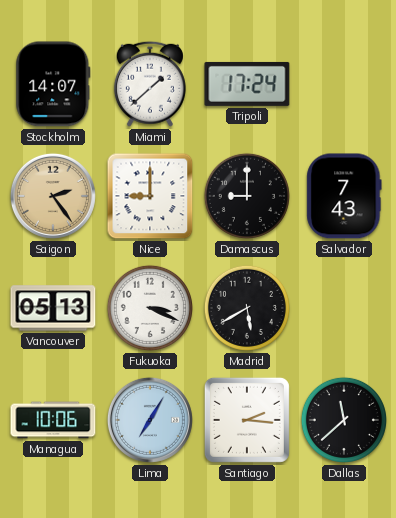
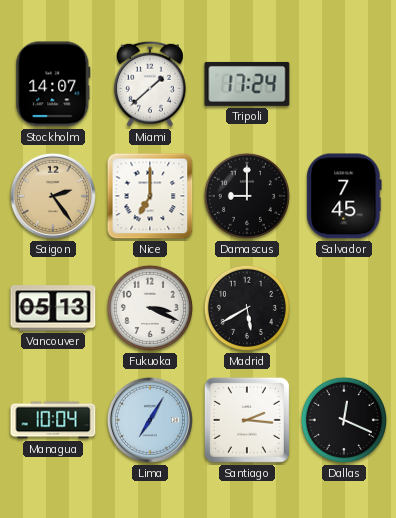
Nice: 9:00 -> 7:00 (150, 196)
Salvador: 7:43 -> 7:45 (344, 196)
Managua: 10:06 -> 10:04 (53, 420)
Dallas: 11:38 -> 12:19 (344, 420)
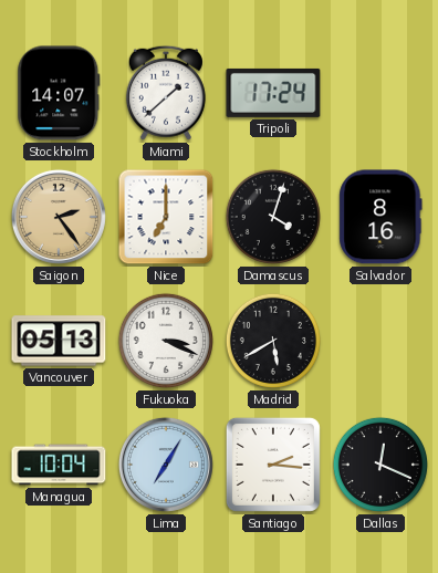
Damascus: 9:00 -> 4:03 (273, 217)
Salvador: 7:45 -> 8:16 (380, 217)
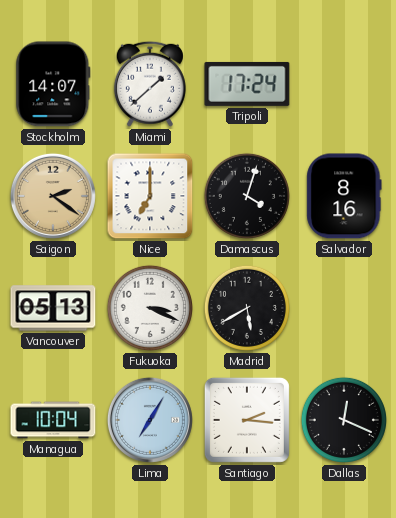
Saigon: 2:24 -> 2:21 (53, 196)
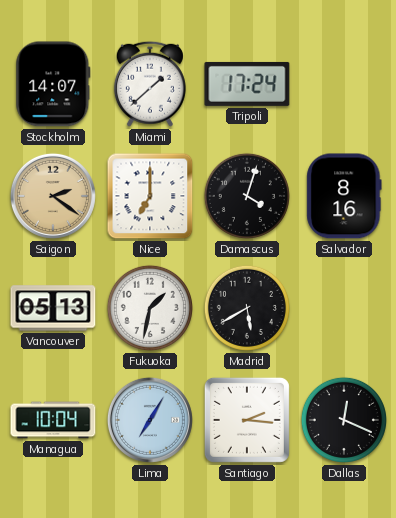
Fukuoka: 3:19 -> 1:32 (150, 308)
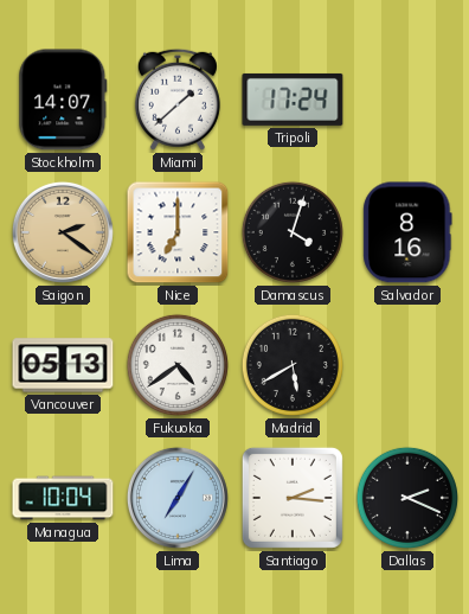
Fukuoka: 1:32 -> 4:39 (178, 365)
Dallas: 12:19 -> 2:19 (407, 498)
